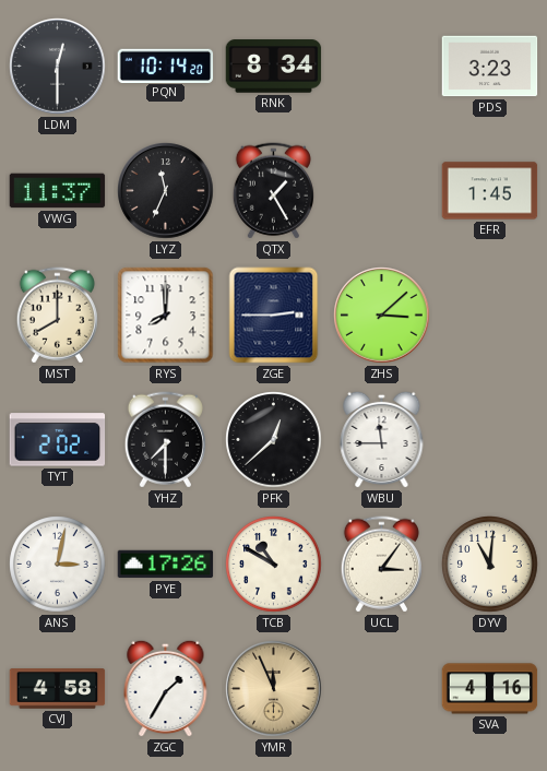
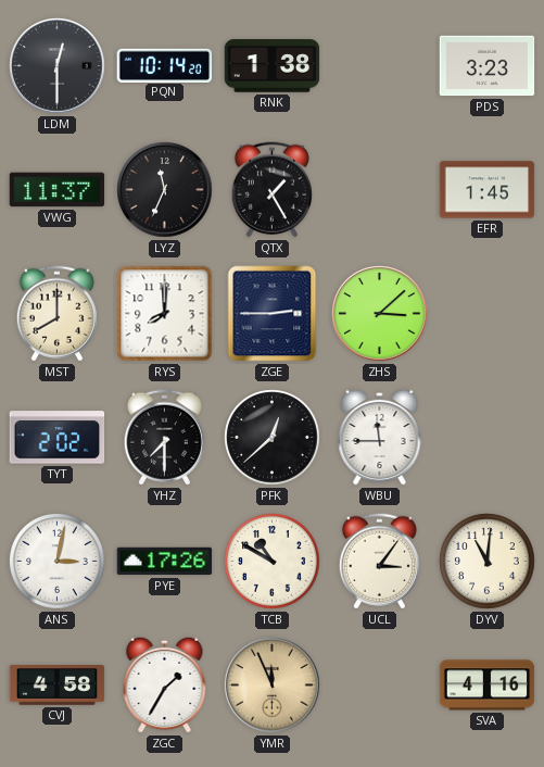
RNK: 8:34 -> 1:38 (273, 66)
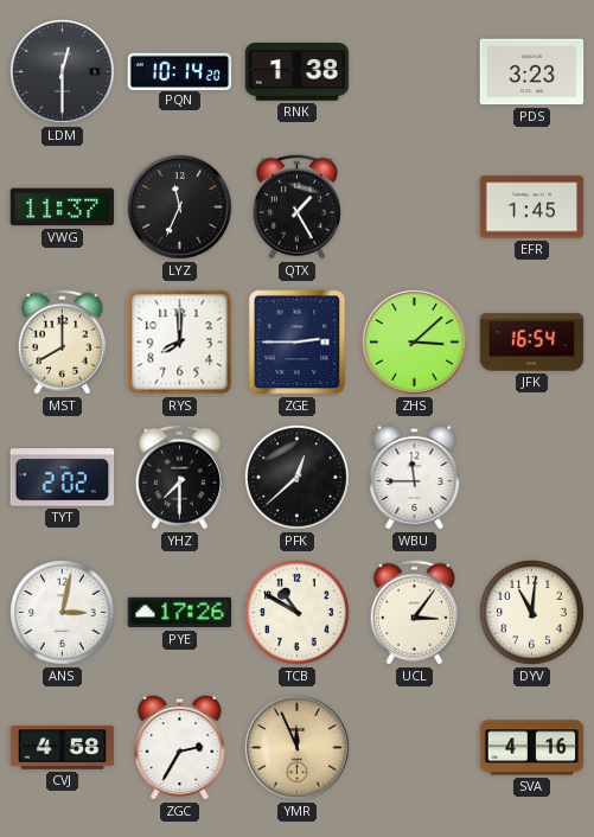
JFK: none -> 16:54 (532, 343)
ZGC: 1:35 -> 2:35 (180, 747)
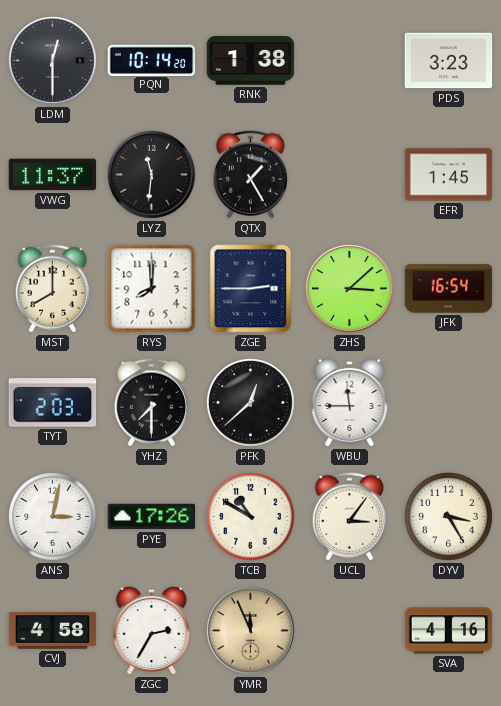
LYZ: 11:34 -> 11:31 (152, 175)
TYT: 2:02 -> 2:03 (53, 403)
DYV: 11:01 -> 3:25 (449, 517)
